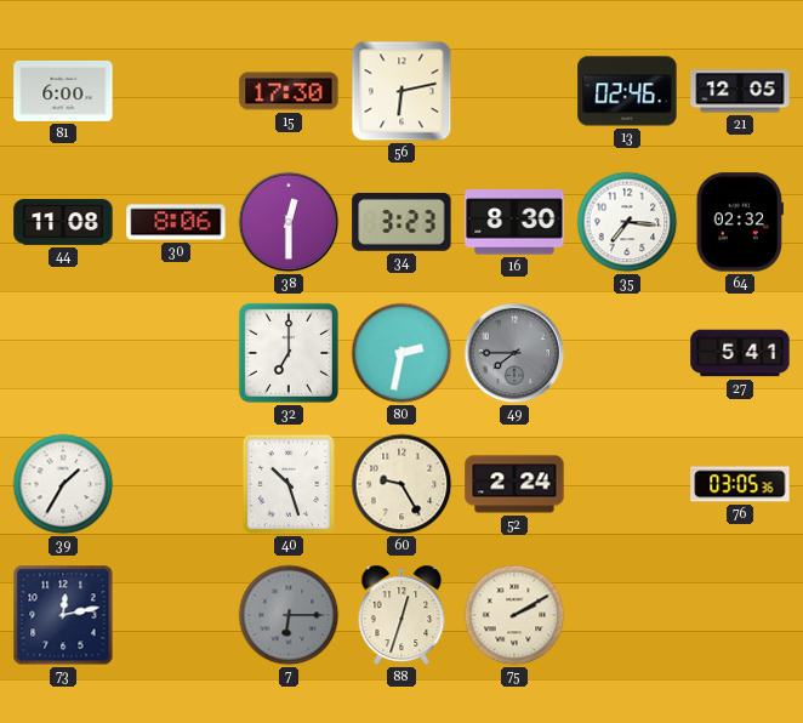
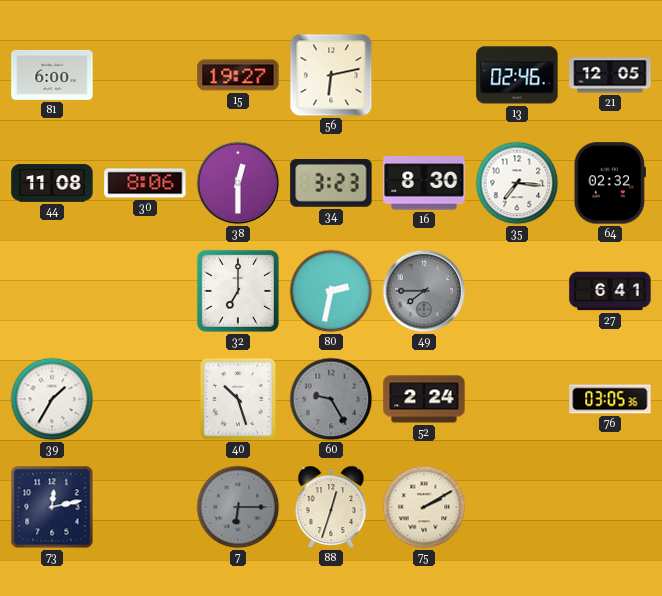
15: 17:30 -> 19:27 (238, 75)
27: 5:41 -> 6:41 (610, 291)
60 dial: cream -> grey (331, 399)
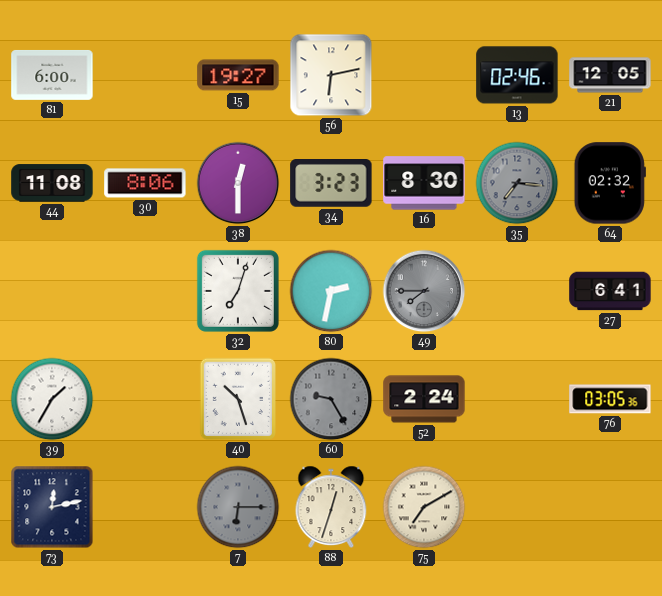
35 dial: white -> grey (517, 183)
32: 7:00 -> 7:03 (238, 291)
75: 2:10 -> 7:10 (424, 507)
